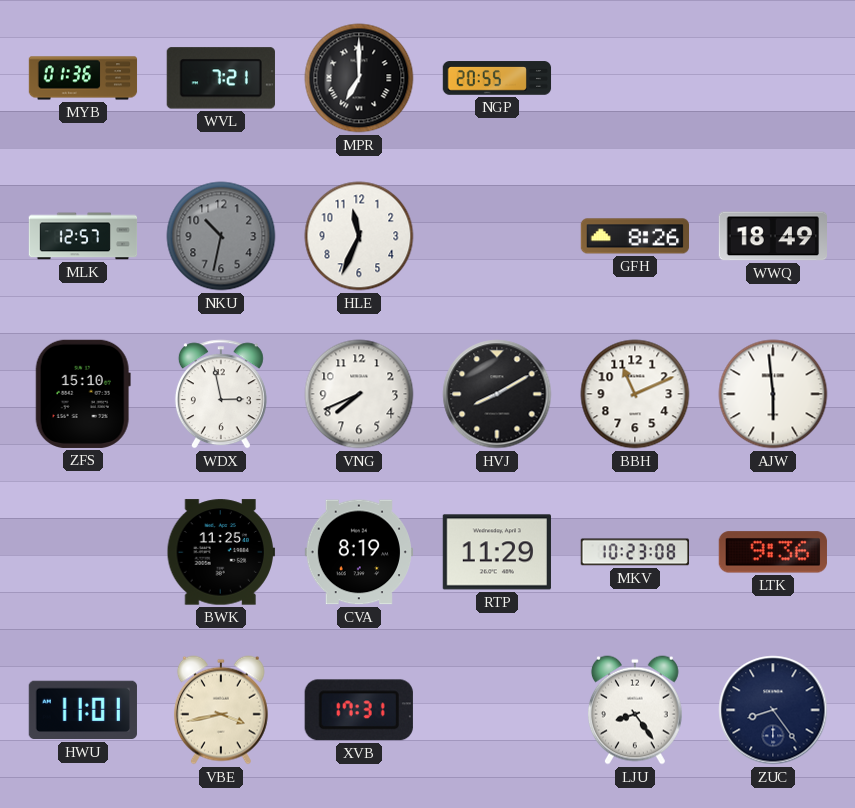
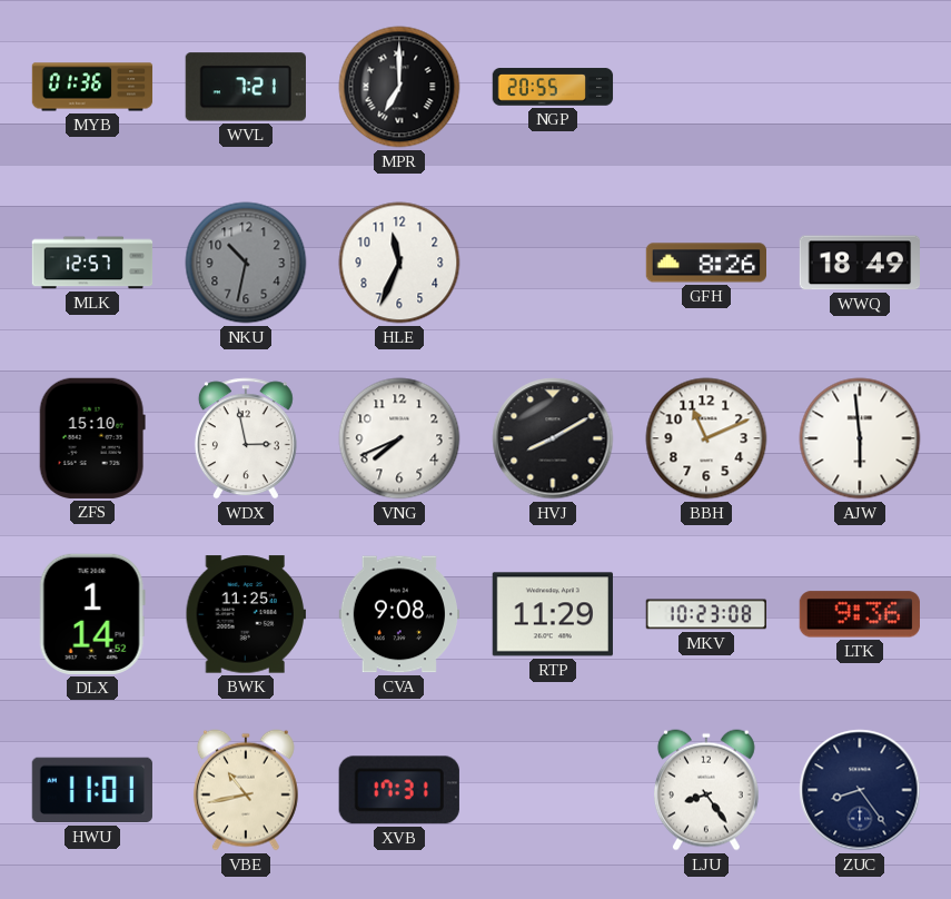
DLX: none -> 1:14 (92, 614)
CVA: 8:19 -> 9:08 (398, 614)
VBE: 3:43 -> 10:43 (246, 790)
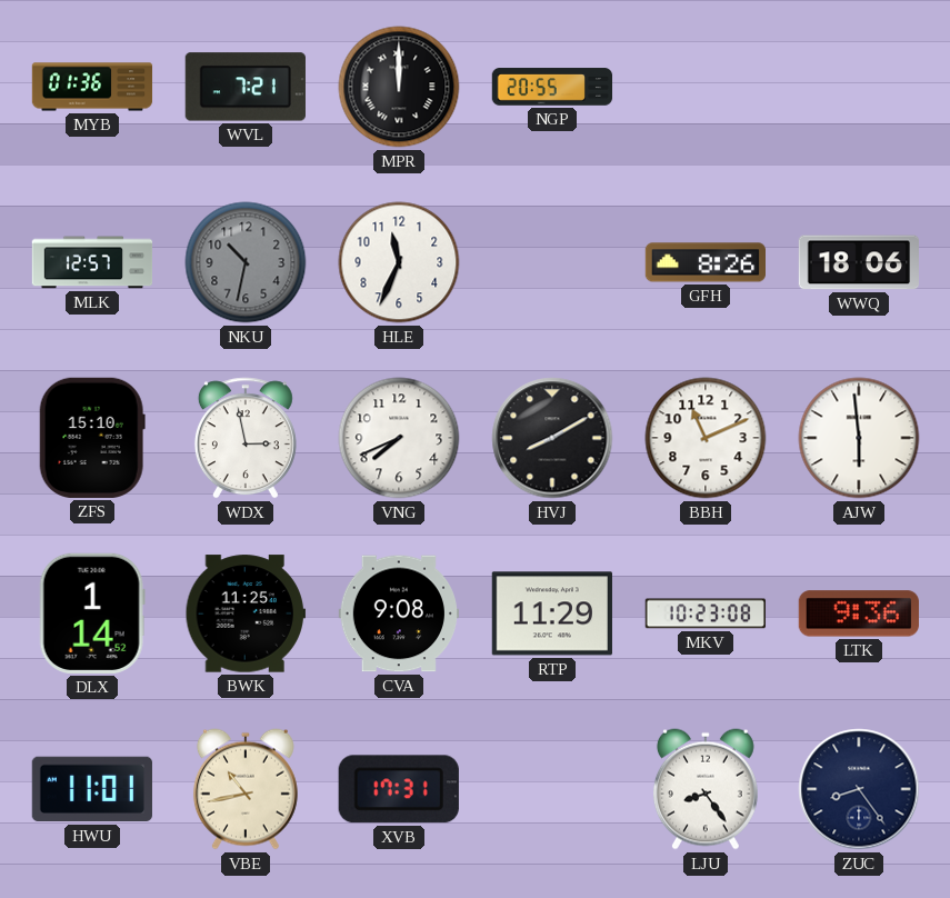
MPR: 7:00 -> 12:00 (399, 87)
WWQ: 18:49 -> 18:06 (858, 262)
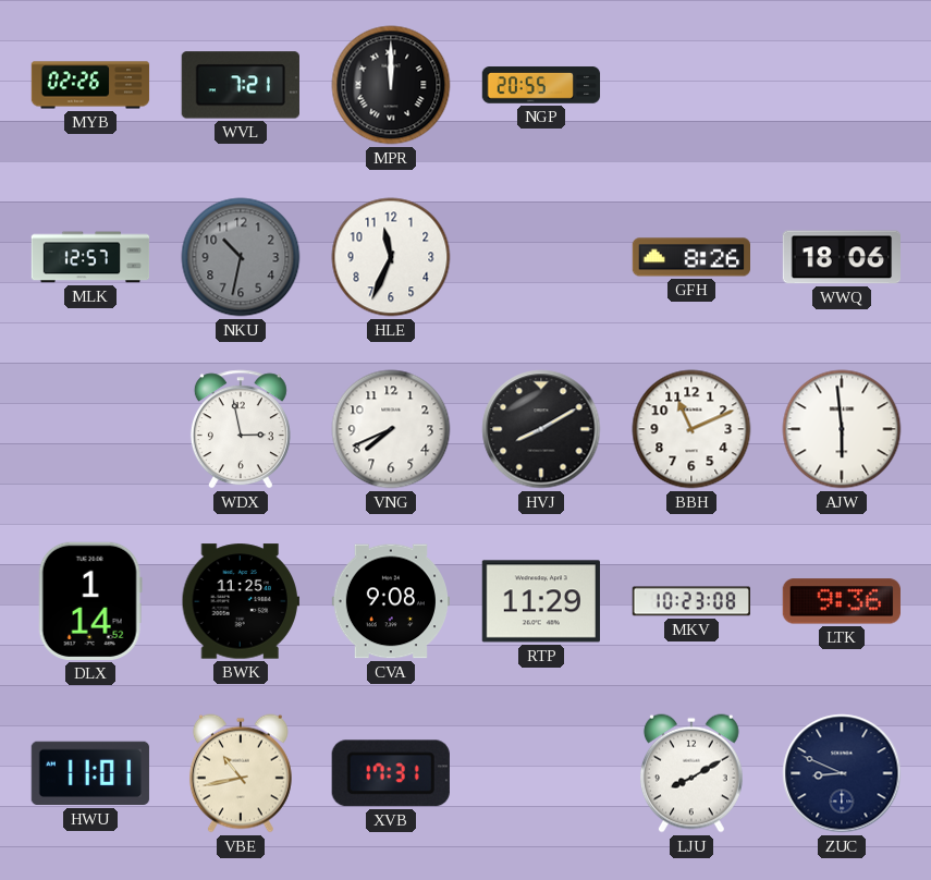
MYB: 01:36 -> 02:26 (90, 85)
ZFS: 15:10 -> none (92, 438)
LJU: 8:24 -> 8:10 (691, 773)
ZUC: 8:24 -> 8:49 (842, 773)
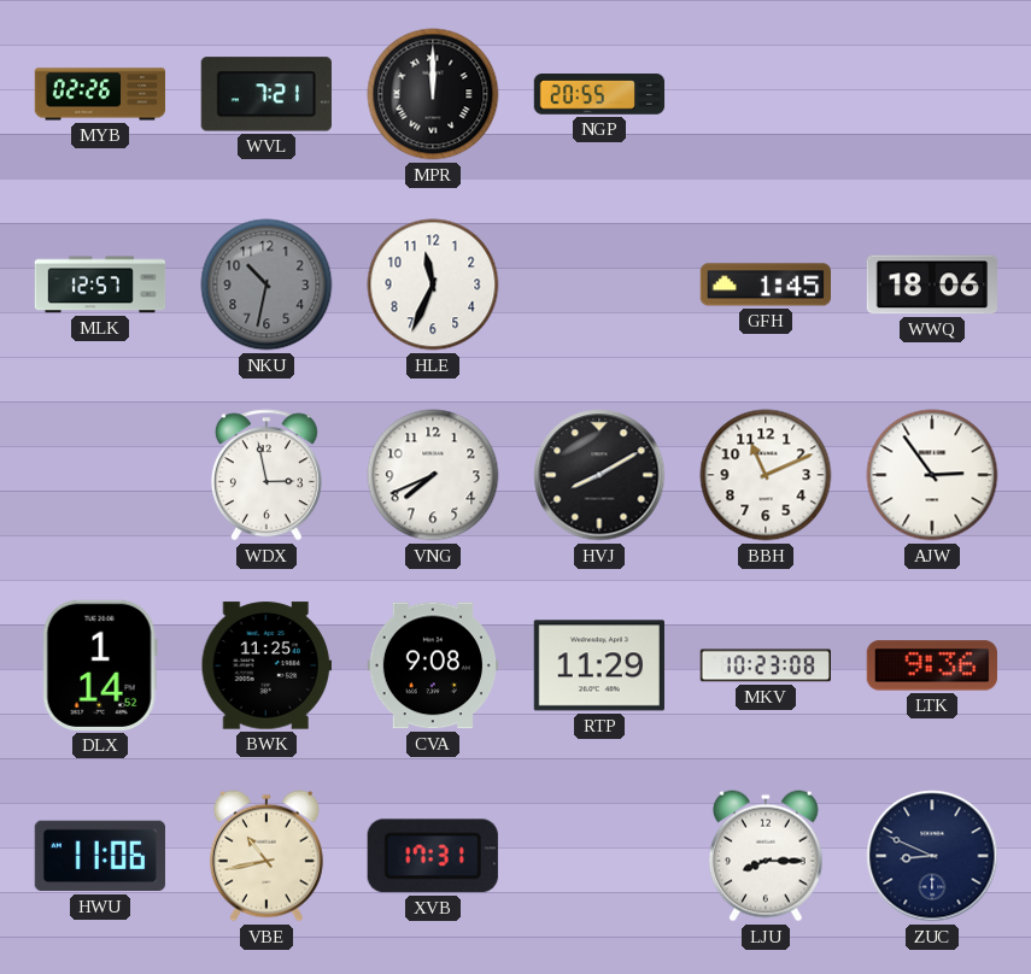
GFH: 8:26 -> 1:45 (765, 284)
AJW: 5:59 -> 2:54 (932, 475)
HWU: 11:01 -> 11:06 (100, 856)
LJU: 8:10 -> 8:15 (766, 856)
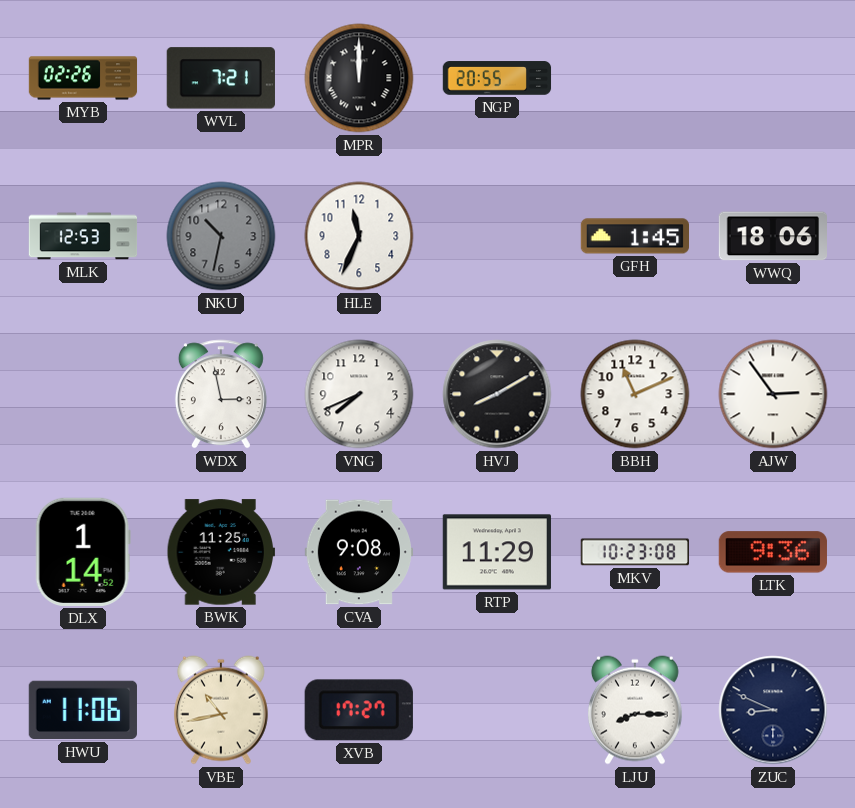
MLK: 12:57 -> 12:53 (83, 236)
XVB: 17:31 -> 17:27 (359, 710)
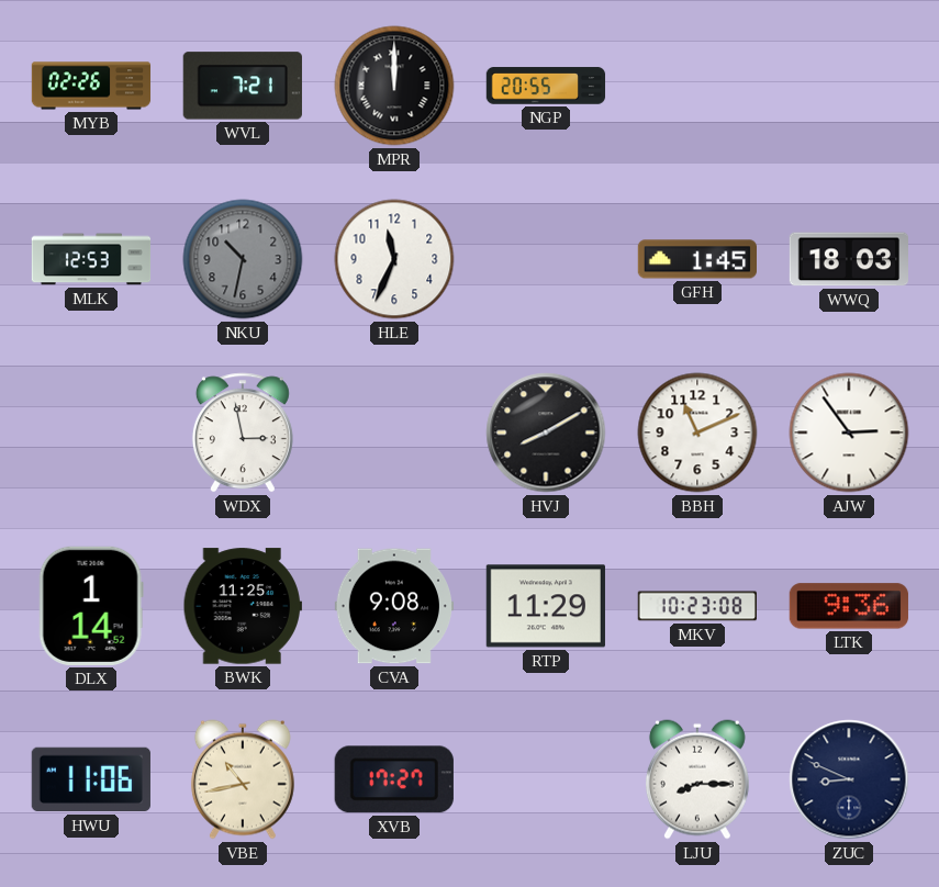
WWQ: 18:06 -> 18:03 (848, 259)
VNG: 7:41 -> none (359, 394)
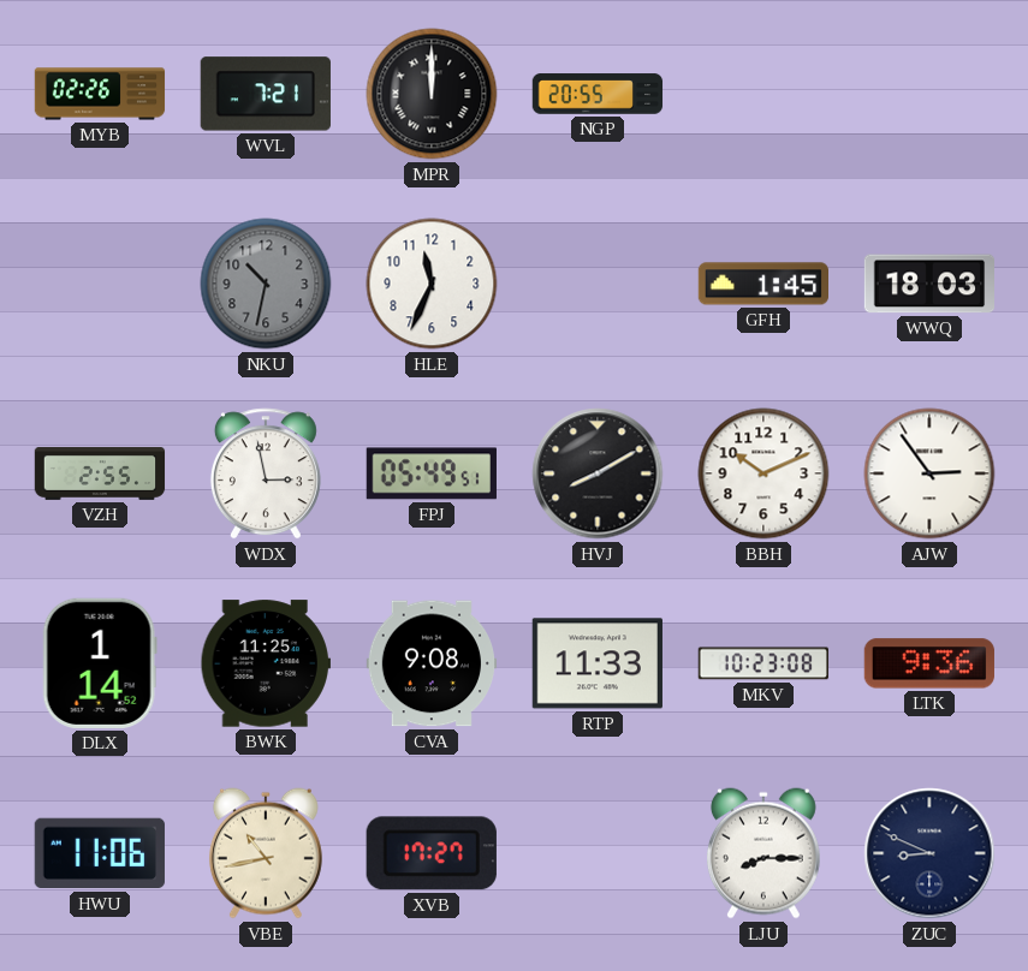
MLK: 12:53 -> none (91, 259)
VZH: none -> 2:55 (100, 475)
FPJ: none -> 05:49 (432, 473)
BBH: 11:11 -> 10:11 (763, 473)
RTP: 11:29 -> 11:33 (598, 663)
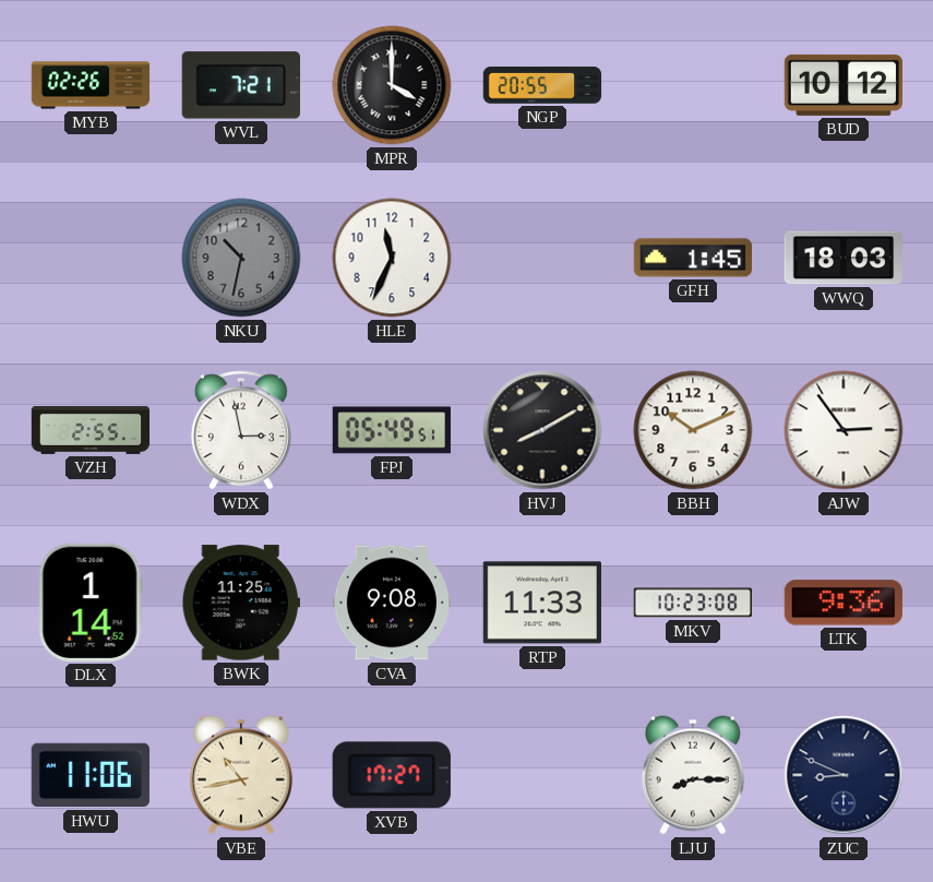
MPR: 12:00 -> 4:00 (392, 85)
BUD: none -> 10:12 (842, 85)
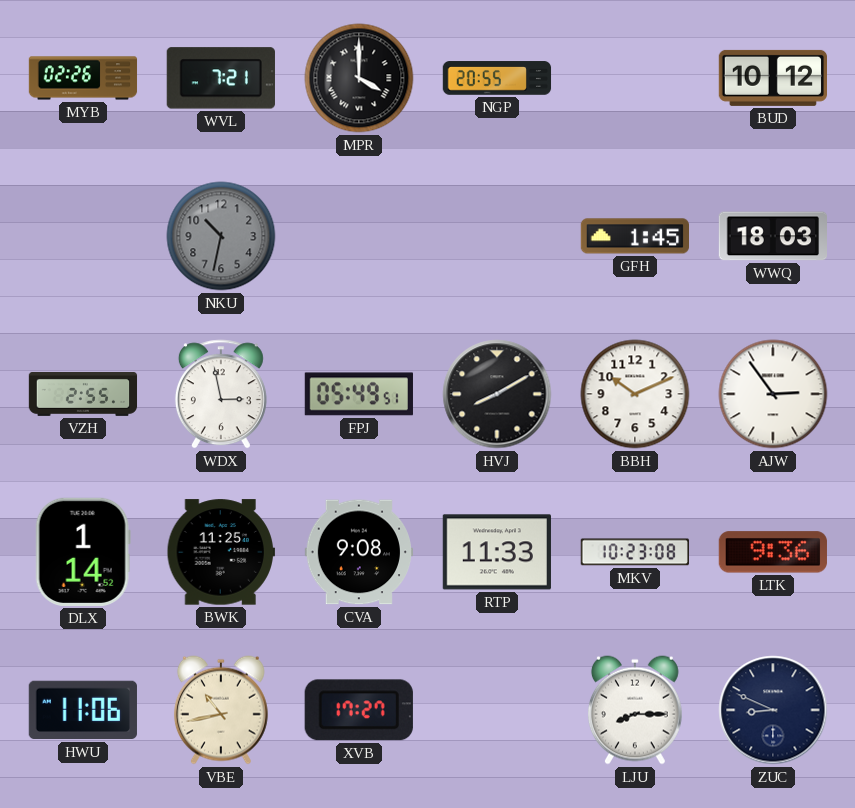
HLE: 11:34 -> none (392, 258)
